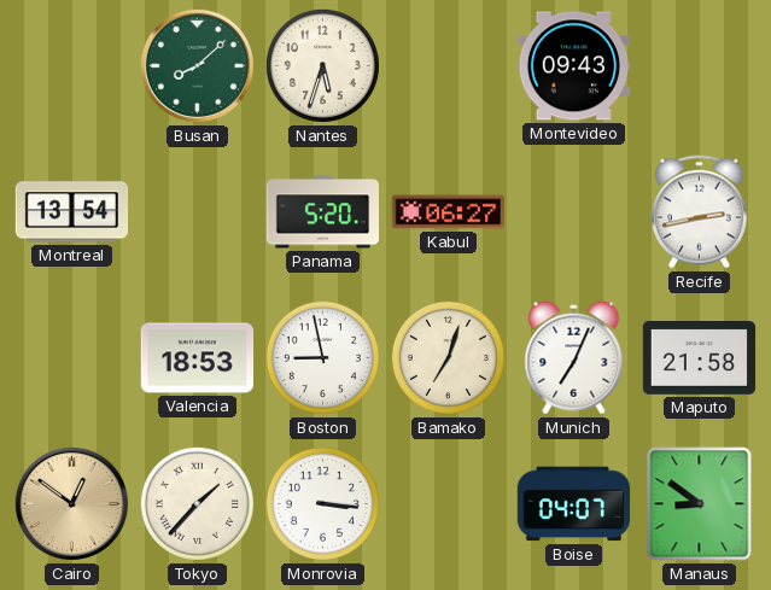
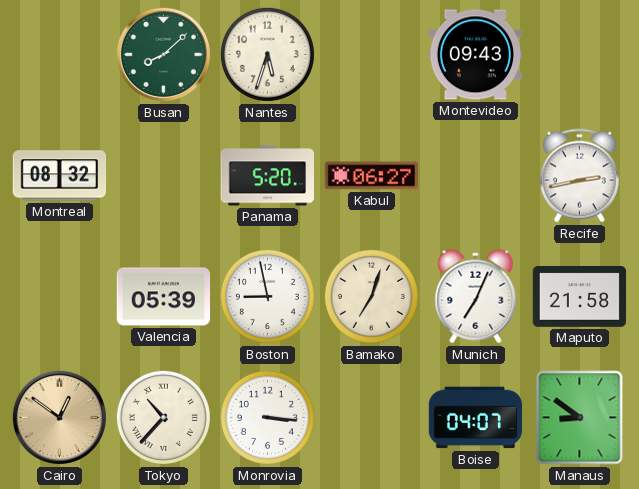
Montreal: 13:54 -> 08:32 (60, 176)
Valencia: 18:53 -> 05:39 (164, 297)
Tokyo: 1:37 -> 10:37 (163, 417)
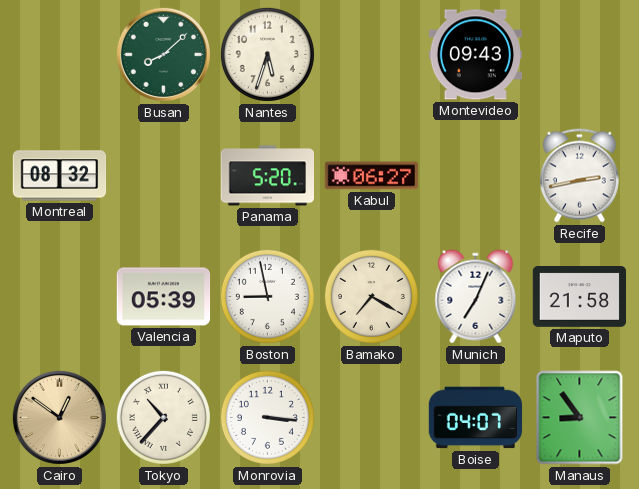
Bamako: 7:03 -> 7:20 (371, 296)
Manaus: 8:51 -> 8:54 (580, 418)
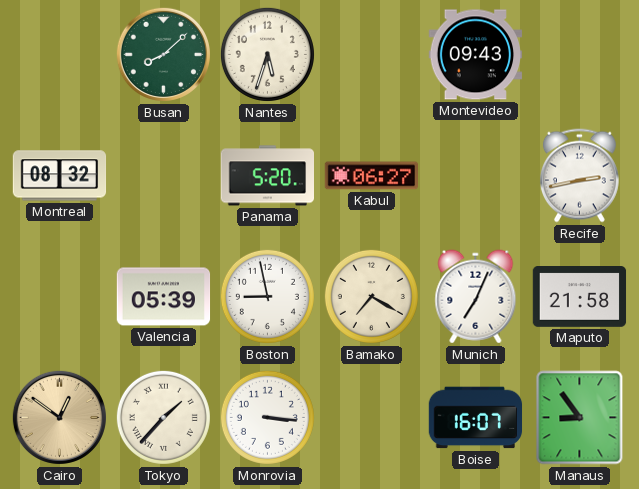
Tokyo: 10:37 -> 1:37 (163, 417)
Boise: 04:07 -> 16:07 (476, 418)
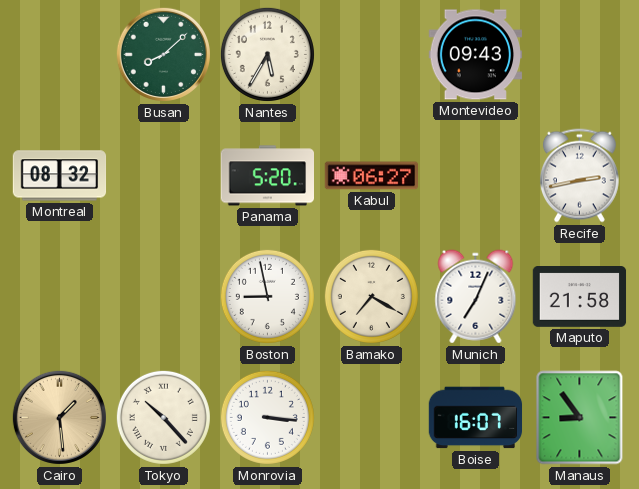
Nantes: 5:33 -> 5:35 (267, 54)
Valencia: 05:39 -> none (164, 297)
Cairo: 12:51 -> 1:29 (59, 417)
Tokyo: 1:37 -> 10:23 (163, 417)
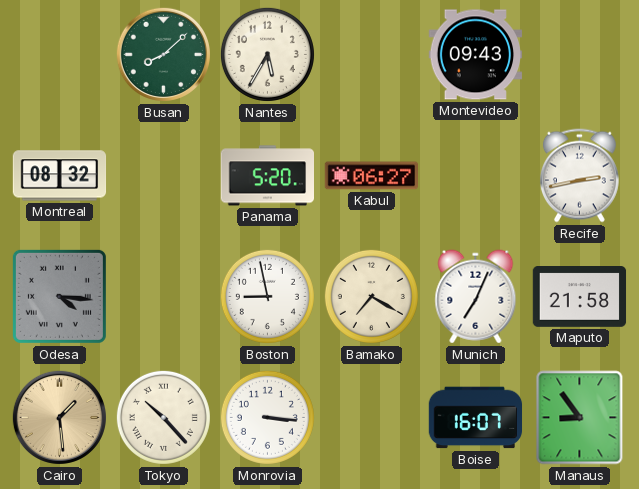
Odesa: none -> 4:16 (59, 296)
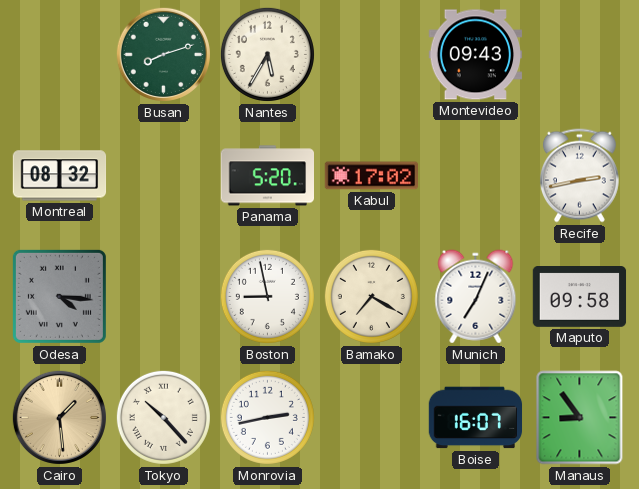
Busan: 8:08 -> 8:12 (163, 54)
Kabul: 06:27 -> 17:02 (371, 176)
Maputo: 21:58 -> 09:58 (580, 297)
Monrovia: 3:16 -> 2:43 (267, 417)
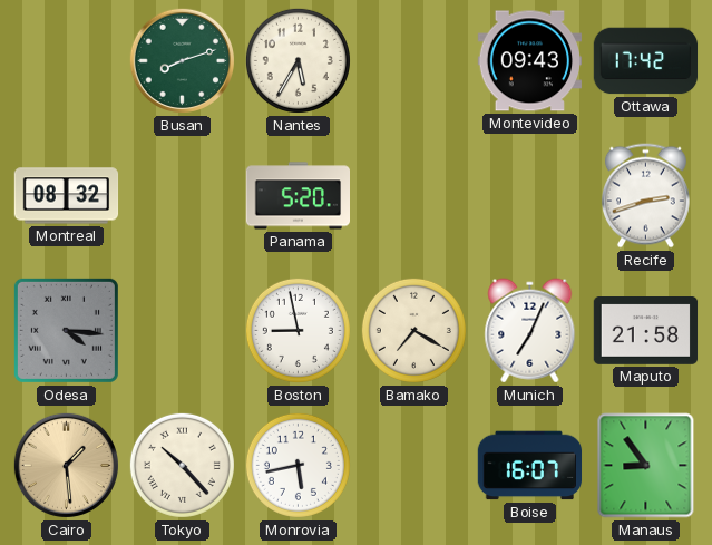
Ottawa: none -> 17:42 (646, 61)
Kabul: 17:02 -> none (371, 176)
Recife: 2:43 -> 2:42 (645, 196)
Maputo: 09:58 -> 21:58 (646, 331)
Monrovia: 2:43 -> 5:43 (298, 465)
